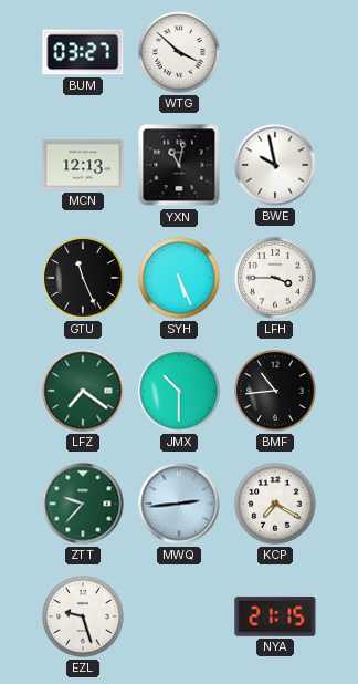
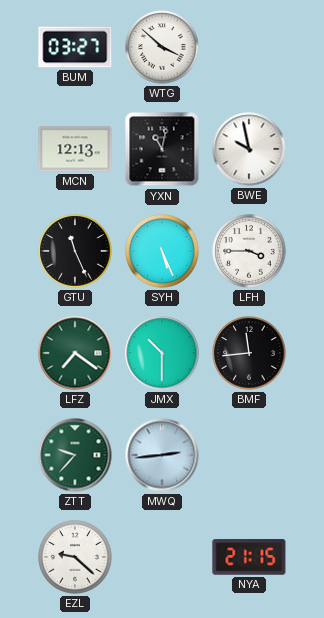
BMF: 10:44 -> 11:44 (249, 353)
KCP: 7:20 -> none (275, 504)
EZL: 9:27 -> 9:22 (75, 557)
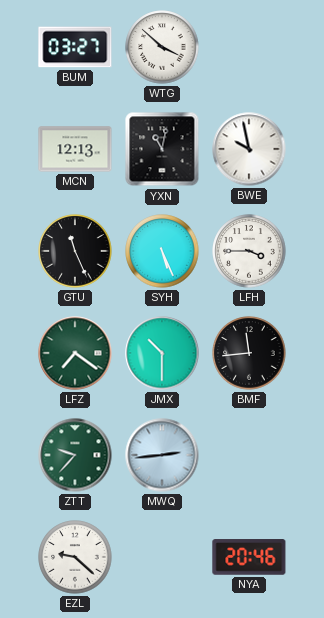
NYA: 21:15 -> 20:46 (249, 557)
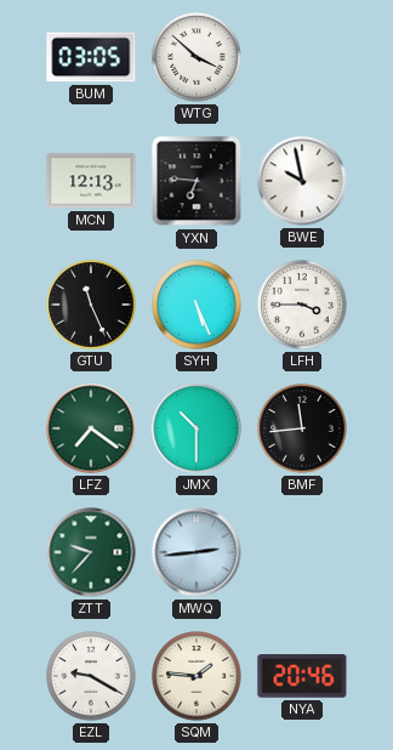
BUM: 03:27 -> 03:05 (91, 57)
YXN: 11:02 -> 6:46 (196, 181)
EZL: 9:22 -> 9:20 (91, 676)
SQM: none -> 1:46 (196, 676)
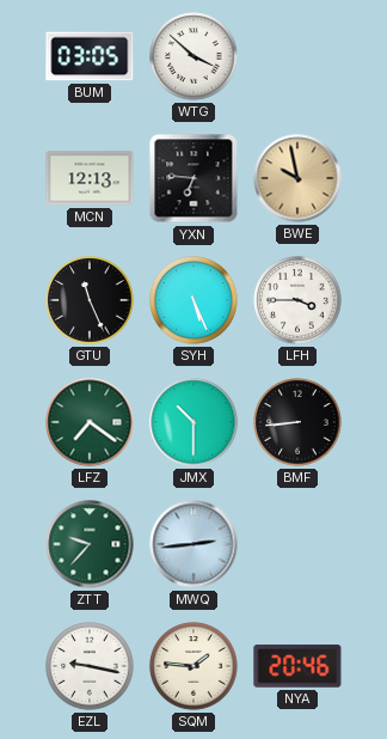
BWE dial: white -> champagne (297, 178)
BMF: 11:44 -> 8:44 (297, 422)
EZL: 9:20 -> 9:17 (90, 666)
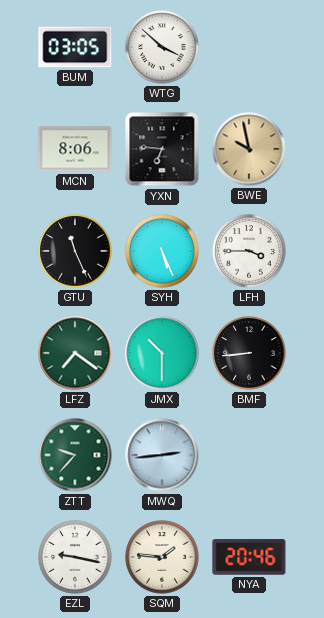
MCN: 12:13 -> 8:06 (75, 149)
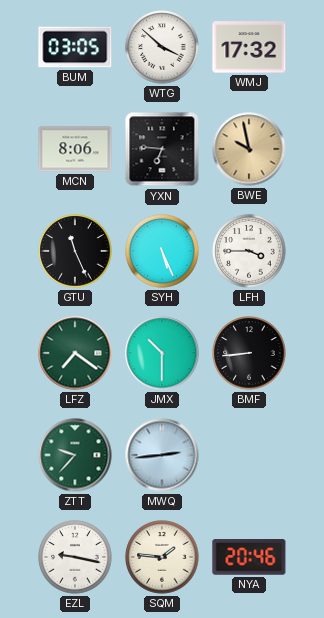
WMJ: none -> 17:32 (249, 47)
